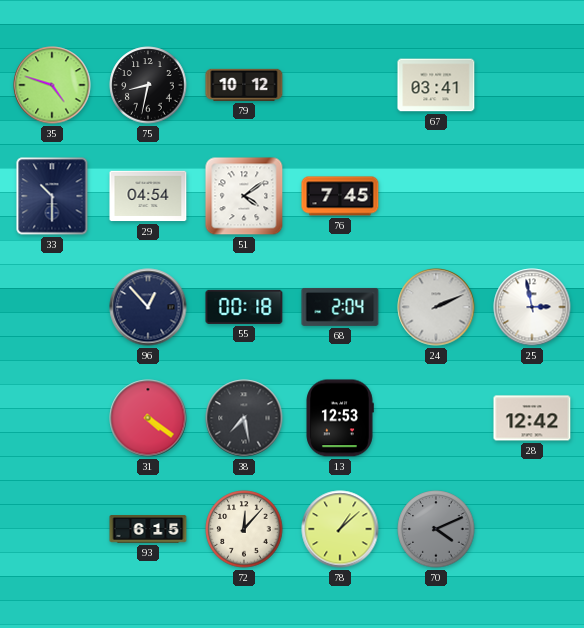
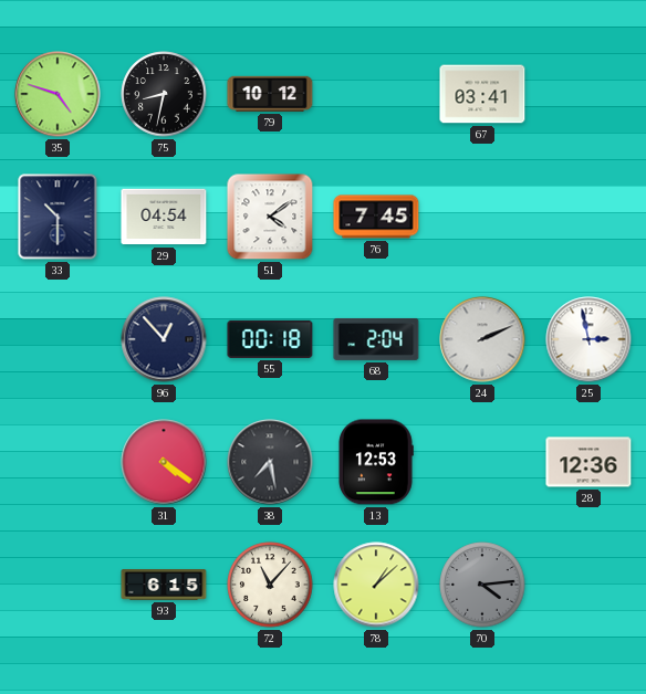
28: 12:42 -> 12:36 (588, 462)
72: 12:07 -> 11:07 (270, 585)
70: 4:11 -> 4:14 (482, 585)
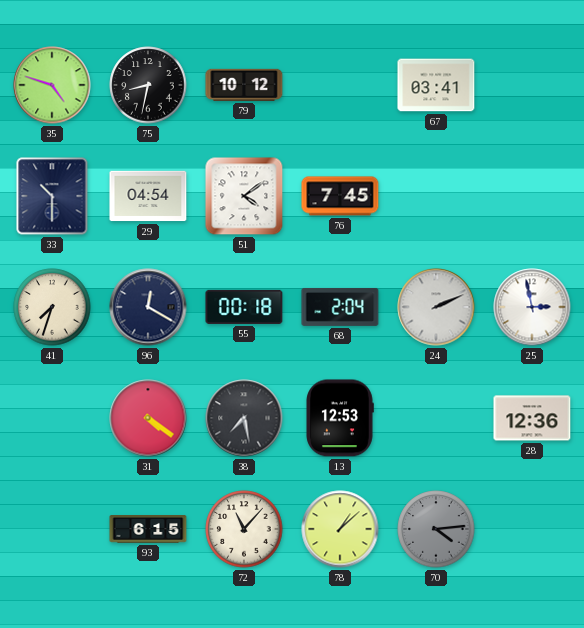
41: none -> 7:33 (52, 307)
96: 12:53 -> 12:20 (148, 307)
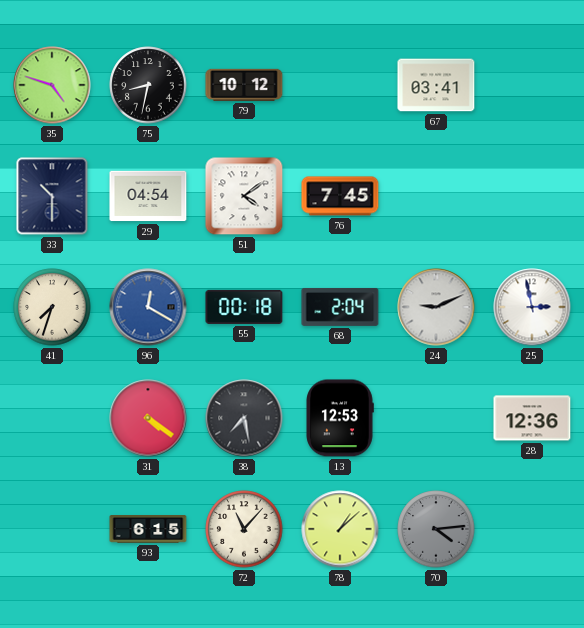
96 dial: navy -> blue (148, 307)
24: 2:11 -> 9:11 (436, 307)
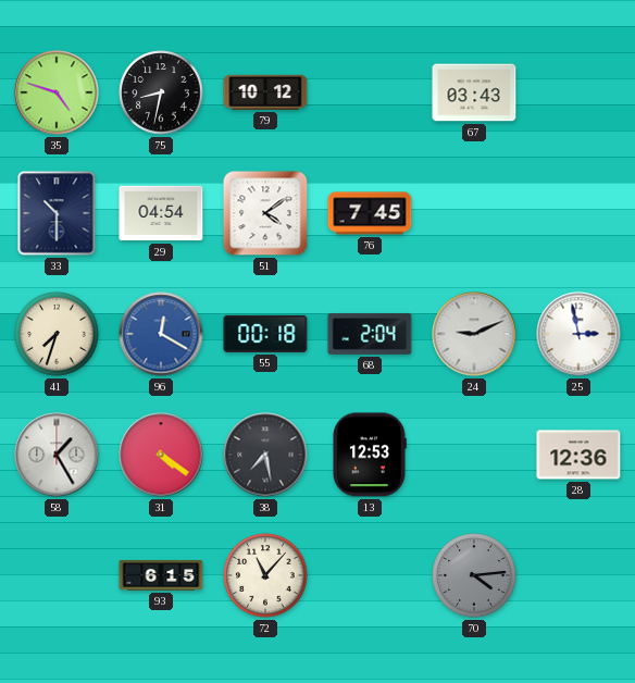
67: 03:41 -> 03:43 (474, 92)
58: none -> 1:25 (57, 455)
78: 1:08 -> none (340, 529)
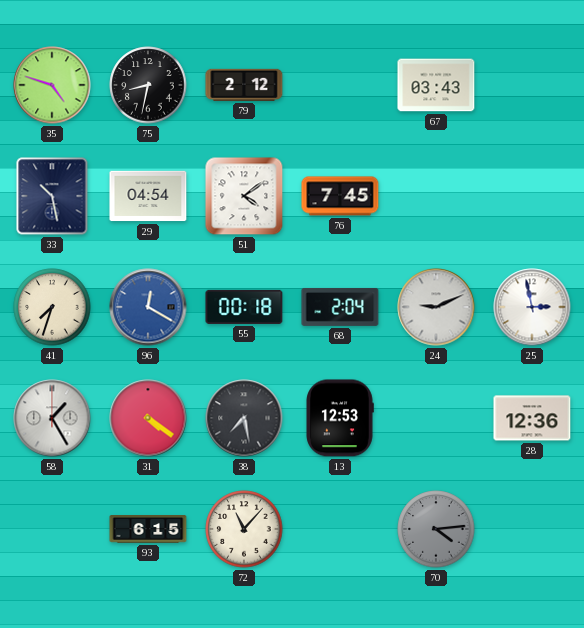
79: 10:12 -> 2:12 (244, 85)
33: 10:30 -> 10:28 (52, 196)
